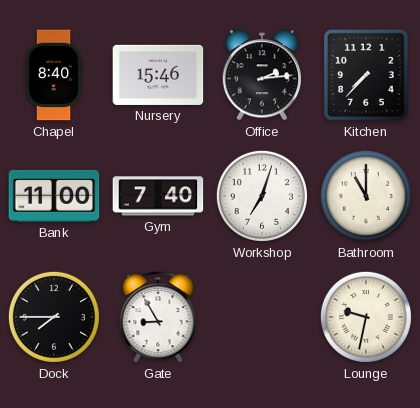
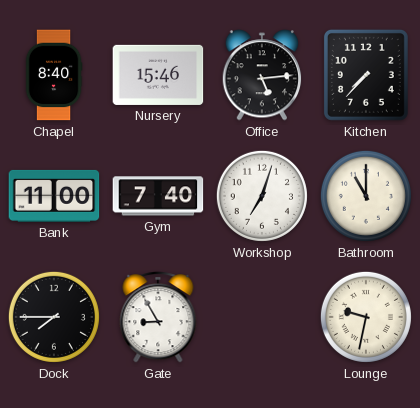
Office: 2:14 -> 5:14 (262, 75)
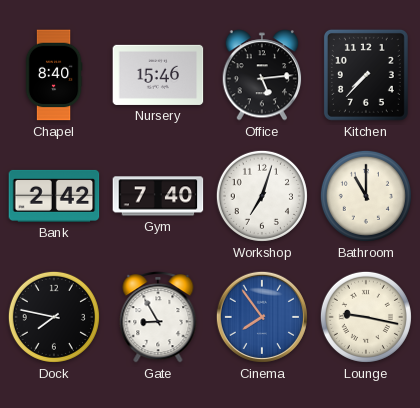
Bank: 11:00 -> 2:42 (54, 196)
Dock: 7:45 -> 7:47 (54, 317)
Cinema: none -> 7:54 (262, 317)
Lounge: 9:32 -> 9:17 (366, 317)
